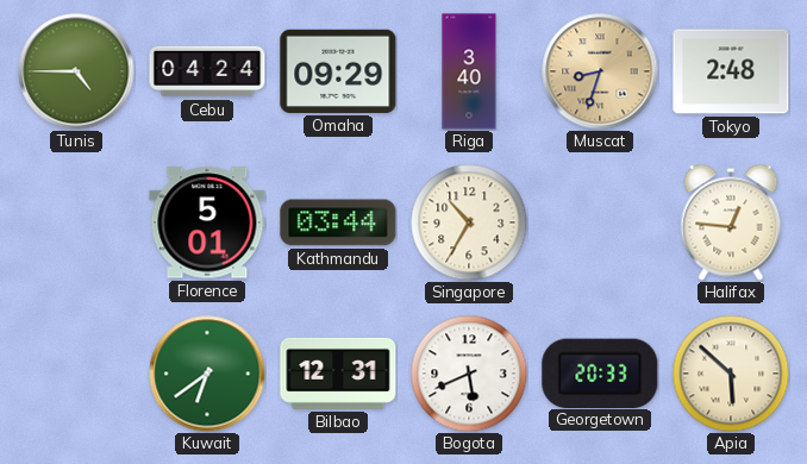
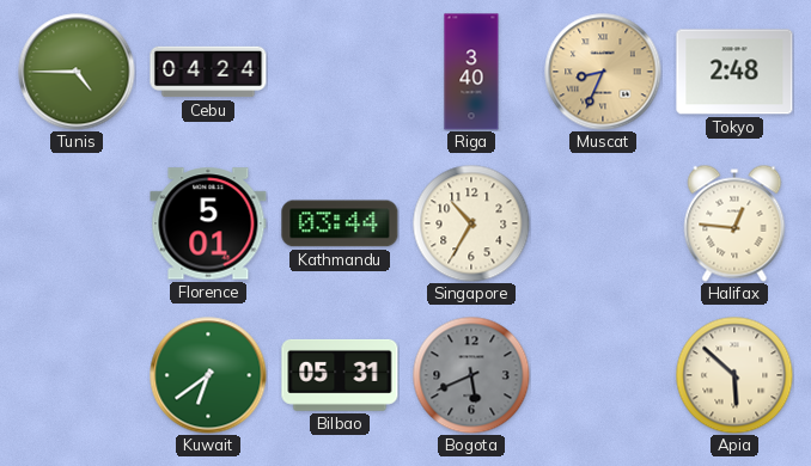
Omaha: 09:29 -> none (338, 71)
Muscat: 8:33 -> 8:34 (603, 72)
Bilbao: 12:31 -> 05:31 (340, 375)
Bogota dial: white -> grey (471, 375)
Georgetown: 20:33 -> none (600, 372)
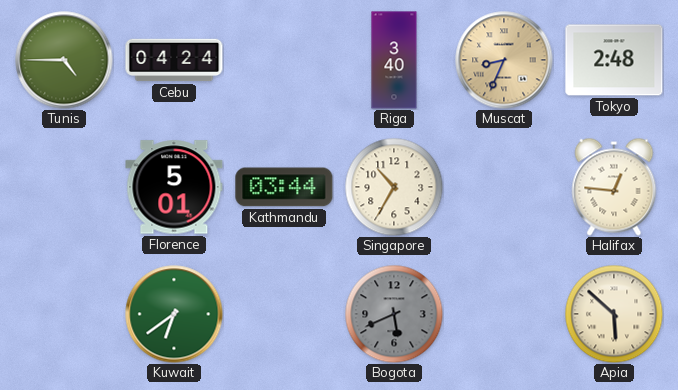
Bilbao: 05:31 -> none (340, 375)
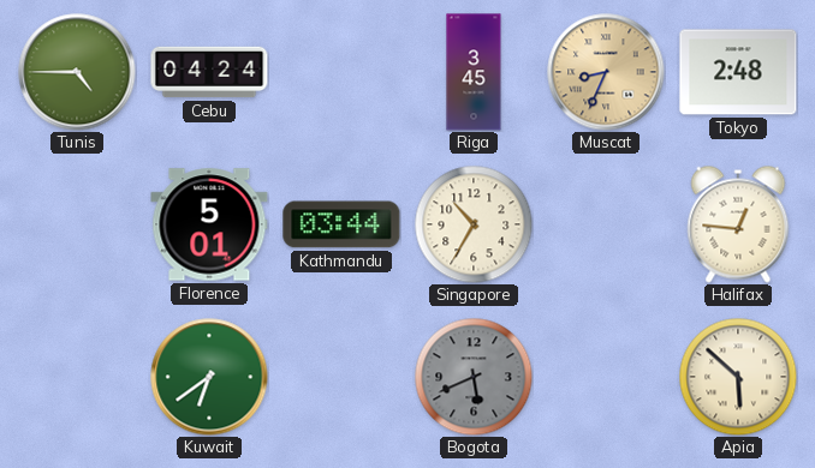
Riga: 3:40 -> 3:45 (474, 72)
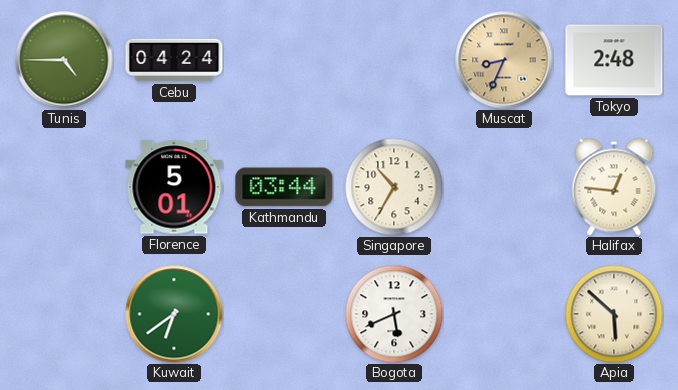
Riga: 3:45 -> none (474, 72)
Bogota dial: grey -> white (394, 314)
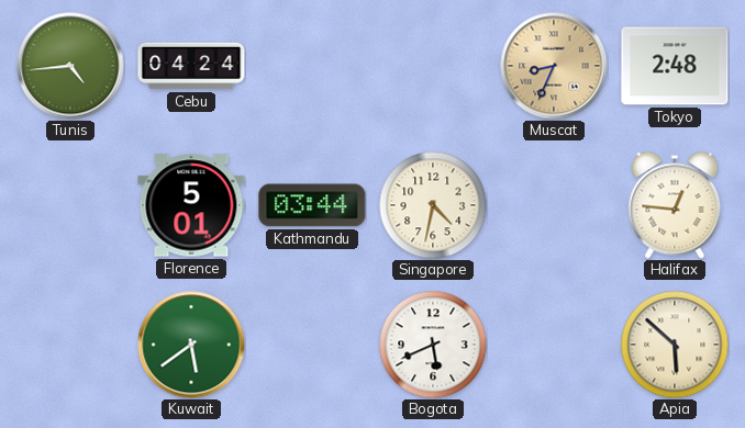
Tunis: 4:45 -> 4:44 (70, 66)
Singapore: 10:35 -> 4:32 (433, 205)
Kuwait: 6:39 -> 5:39 (191, 345)
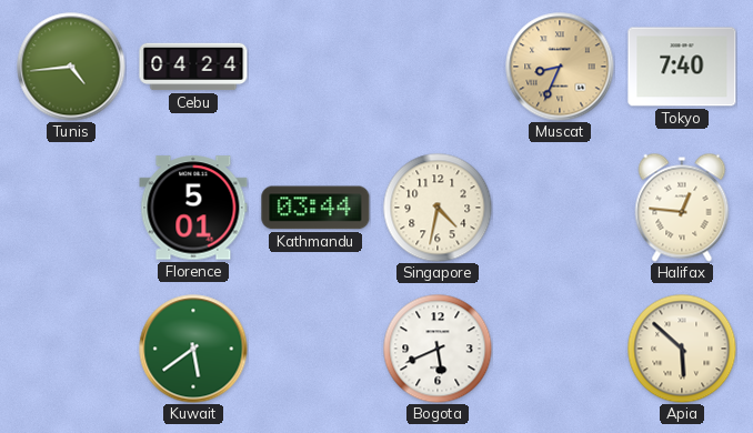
Tokyo: 2:48 -> 7:40 (682, 67)
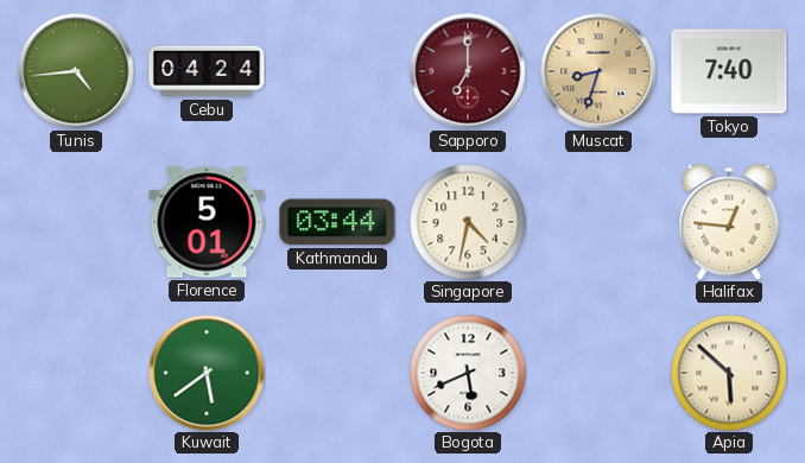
Sapporo: none -> 7:00 (468, 71)
Muscat: 8:34 -> 8:33 (598, 71)
